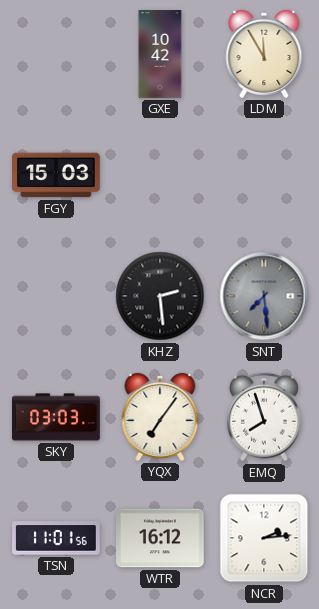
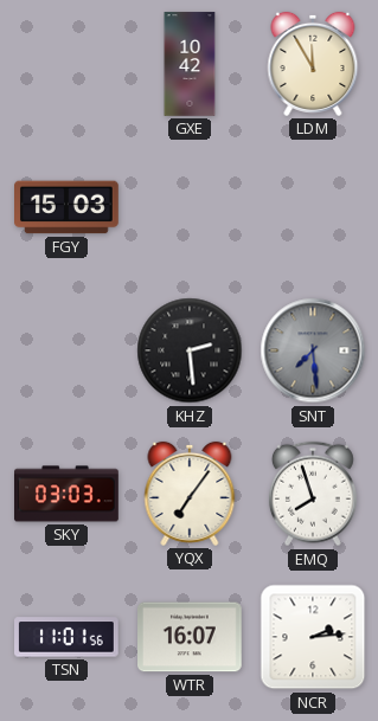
WTR: 16:12 -> 16:07 (191, 637)
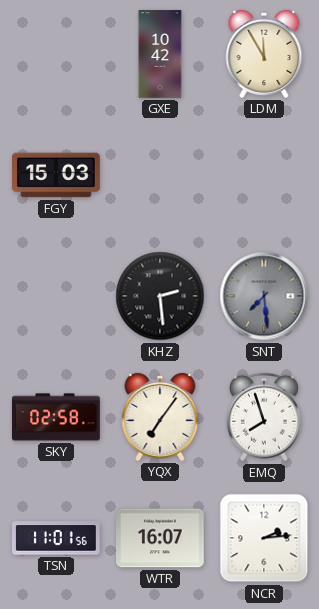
SKY: 03:03 -> 02:58 (57, 417)
